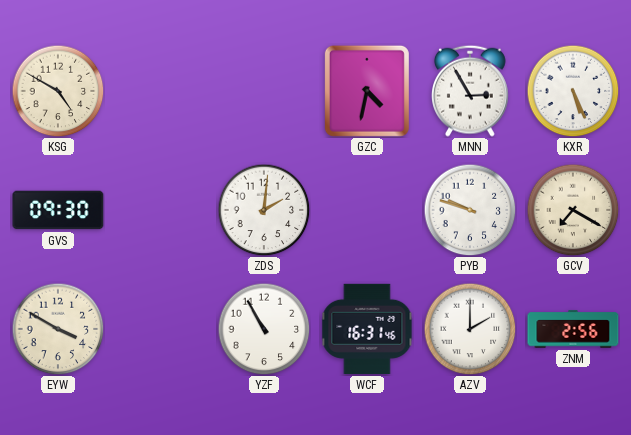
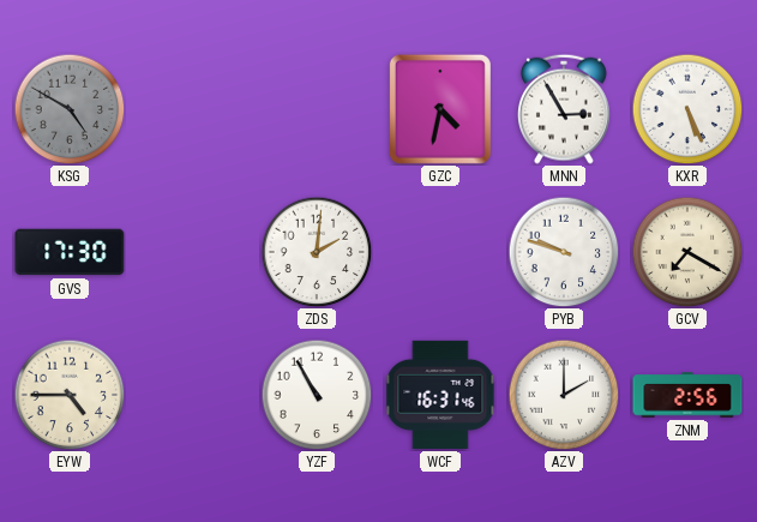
KSG dial: cream -> grey (70, 109)
GVS: 09:30 -> 17:30 (70, 252)
EYW: 3:50 -> 4:45 (70, 395)
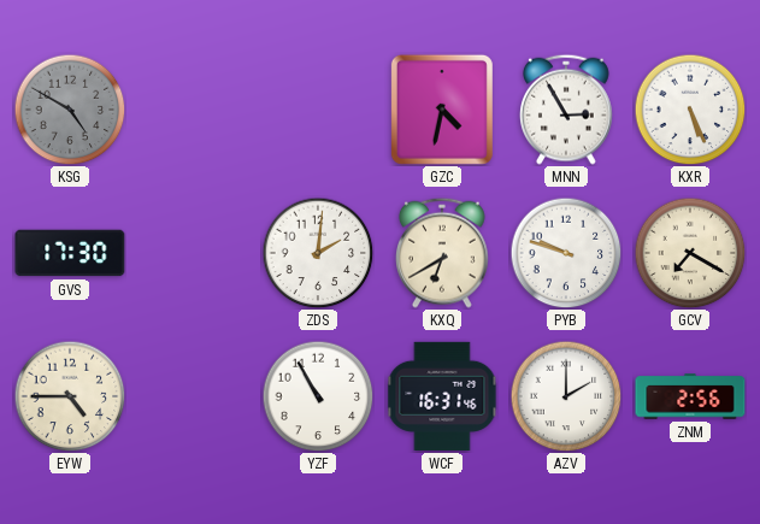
KXQ: none -> 6:40 (443, 253)
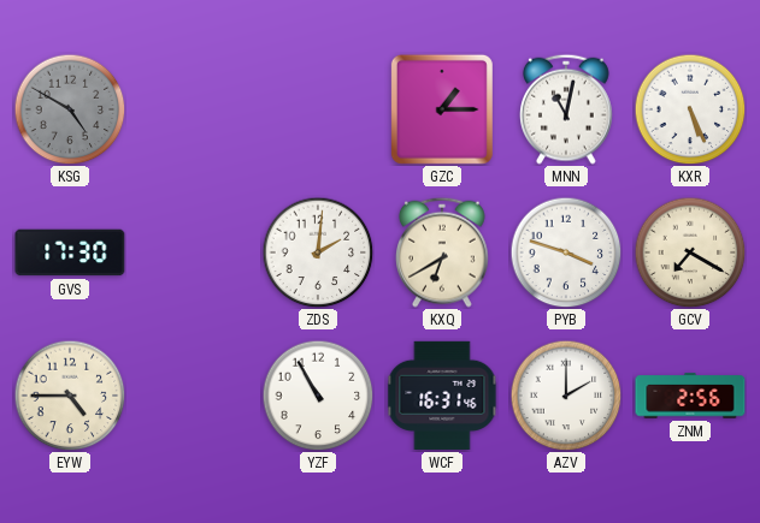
GZC: 4:32 -> 1:15 (442, 109)
MNN: 2:55 -> 11:02 (567, 109)
PYB: 9:48 -> 3:48 (566, 252)
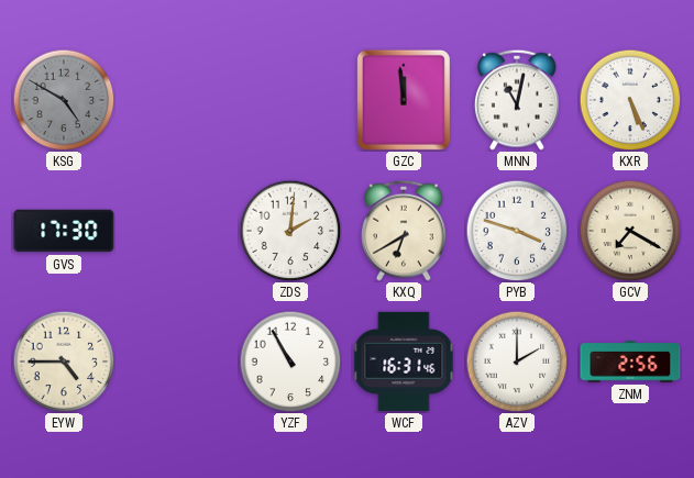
GZC: 1:15 -> 11:59 (404, 100)
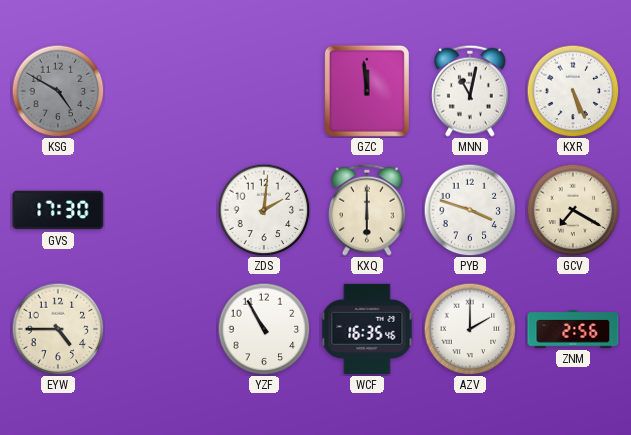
KXQ: 6:40 -> 6:00 (368, 210)
WCF: 16:31 -> 16:35 (367, 329)
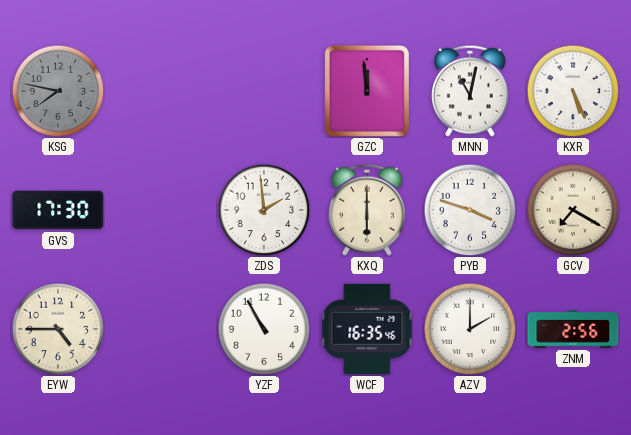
KSG: 4:50 -> 7:47 (58, 91)
ZDS: 2:01 -> 1:59 (264, 210)
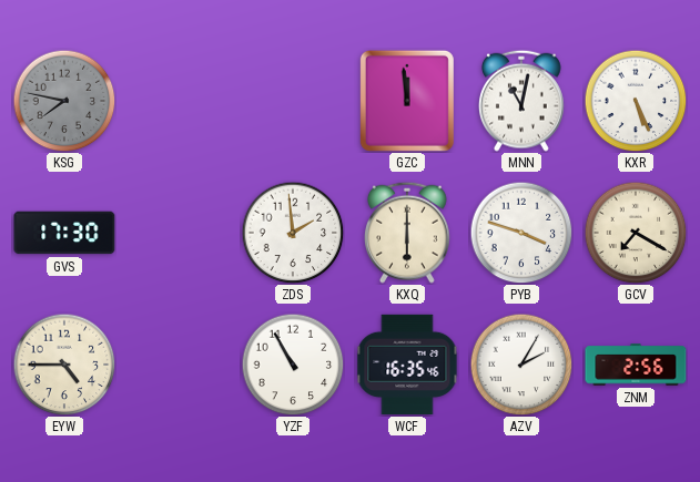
AZV: 2:00 -> 2:05 (521, 365)
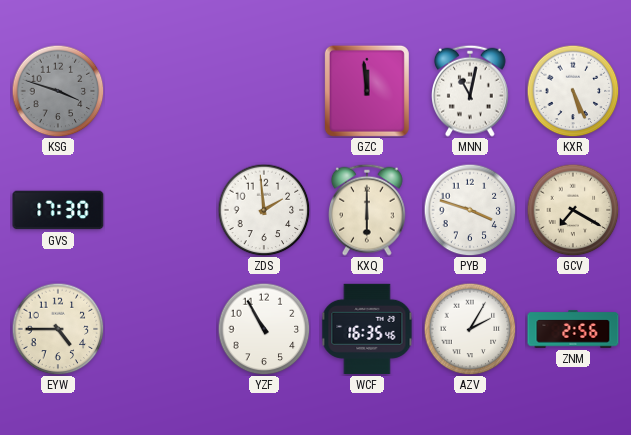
KSG: 7:47 -> 3:48 (58, 91)
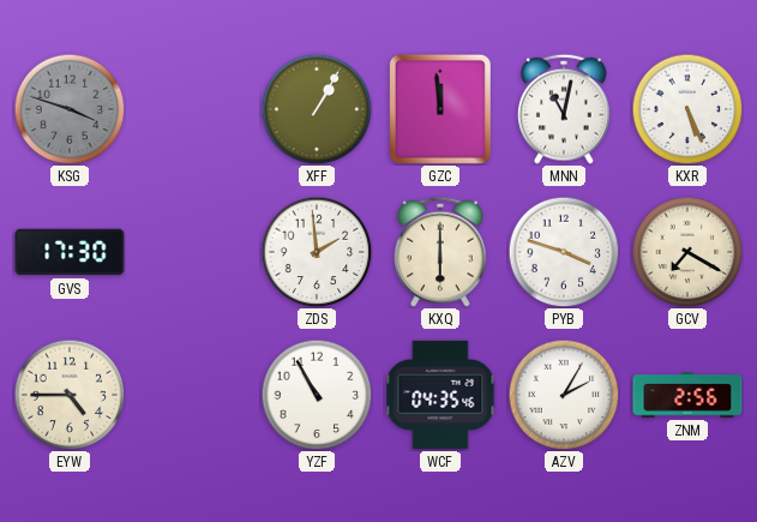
XFF: none -> 1:05 (317, 109)
WCF: 16:35 -> 04:35 (440, 395)
